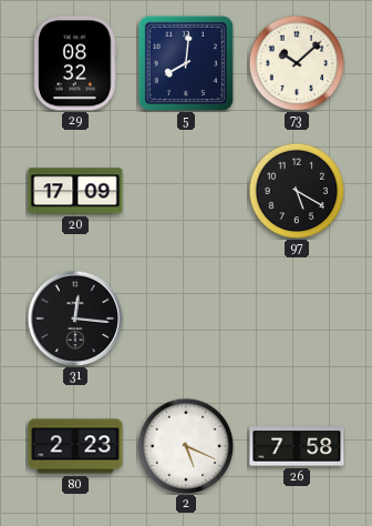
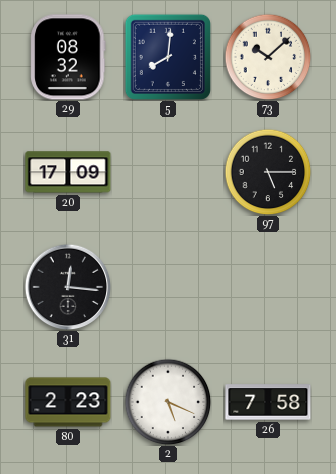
97: 5:20 -> 5:15 (268, 172)
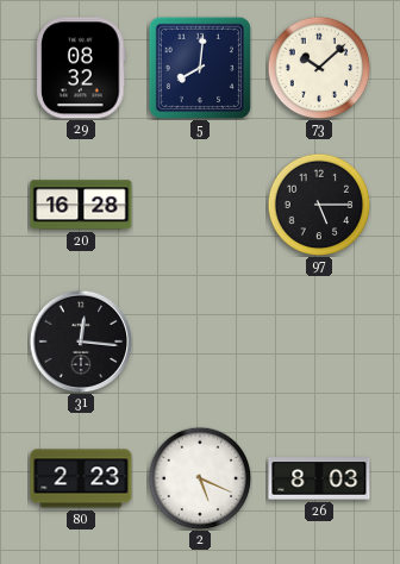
20: 17:09 -> 16:28 (81, 205)
26: 7:58 -> 8:03 (319, 478)
